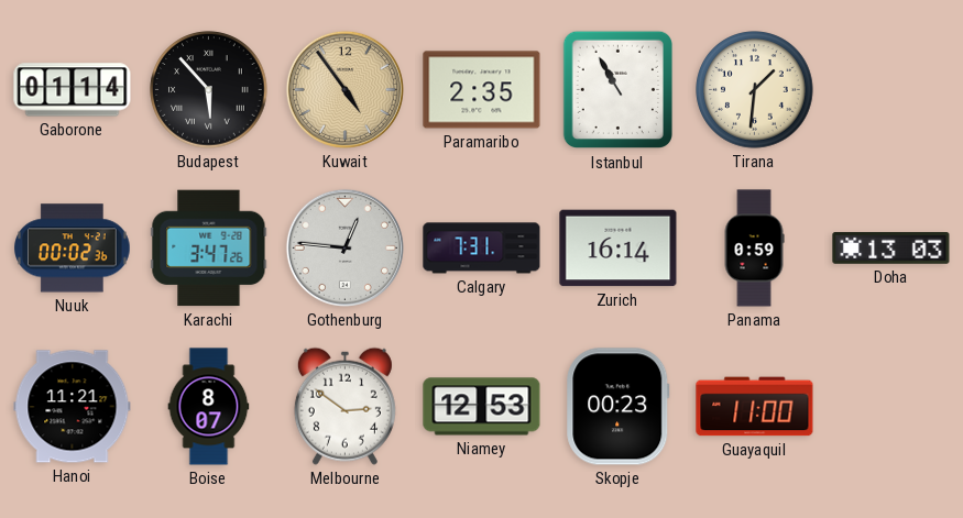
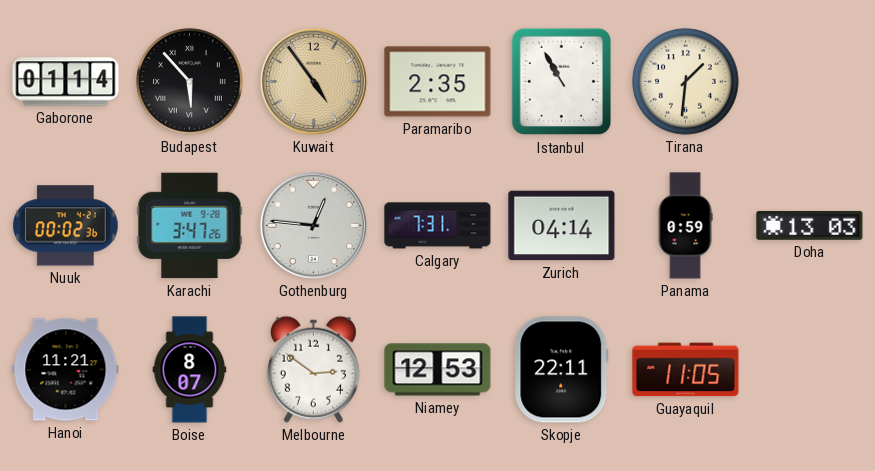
Zurich: 16:14 -> 04:14 (562, 226)
Skopje: 00:23 -> 22:11 (562, 370)
Guayaquil: 11:00 -> 11:05 (686, 370)
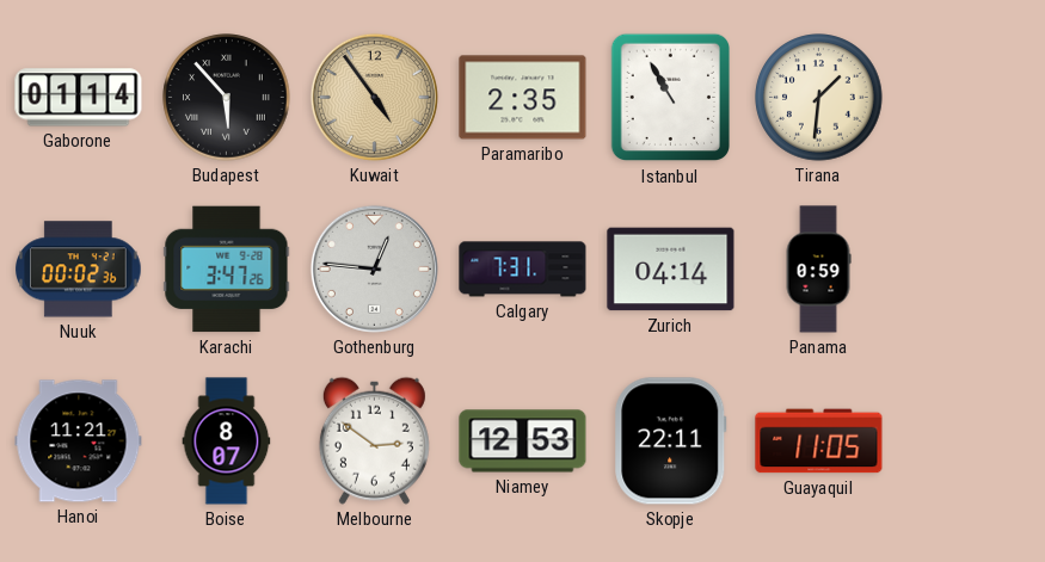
Doha: 13:03 -> none (810, 226)
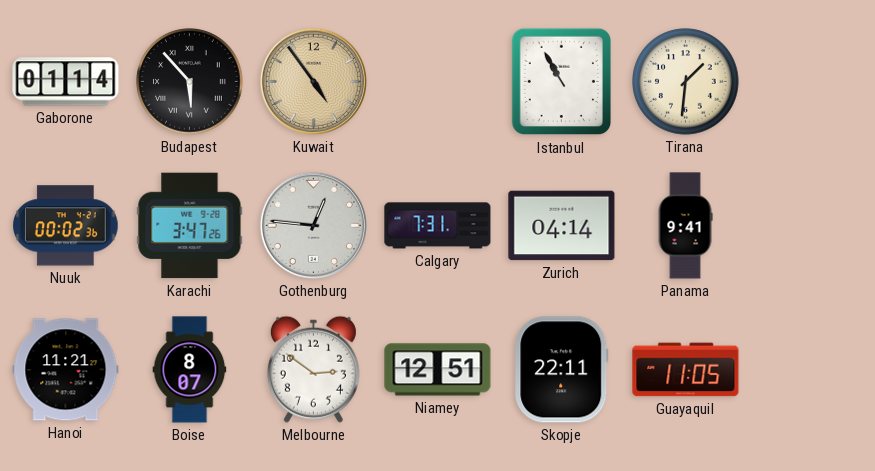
Paramaribo: 2:35 -> none (523, 98)
Panama: 0:59 -> 9:41 (685, 226)
Niamey: 12:53 -> 12:51 (438, 370)
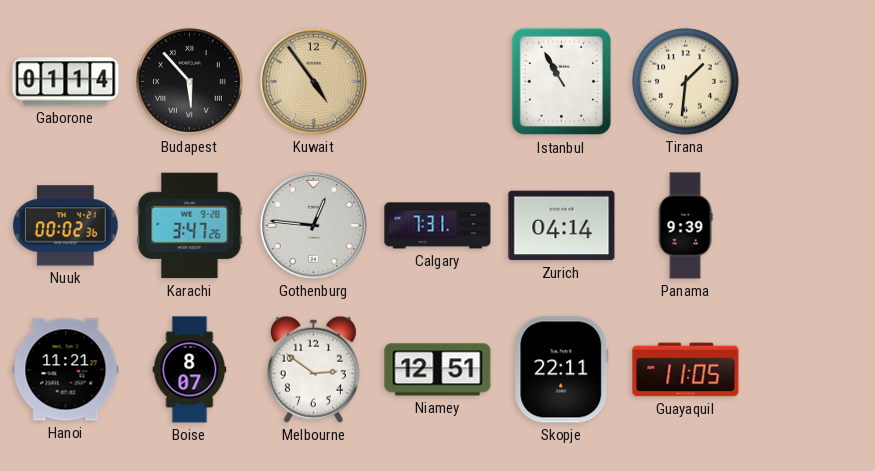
Panama: 9:41 -> 9:39 (685, 226)
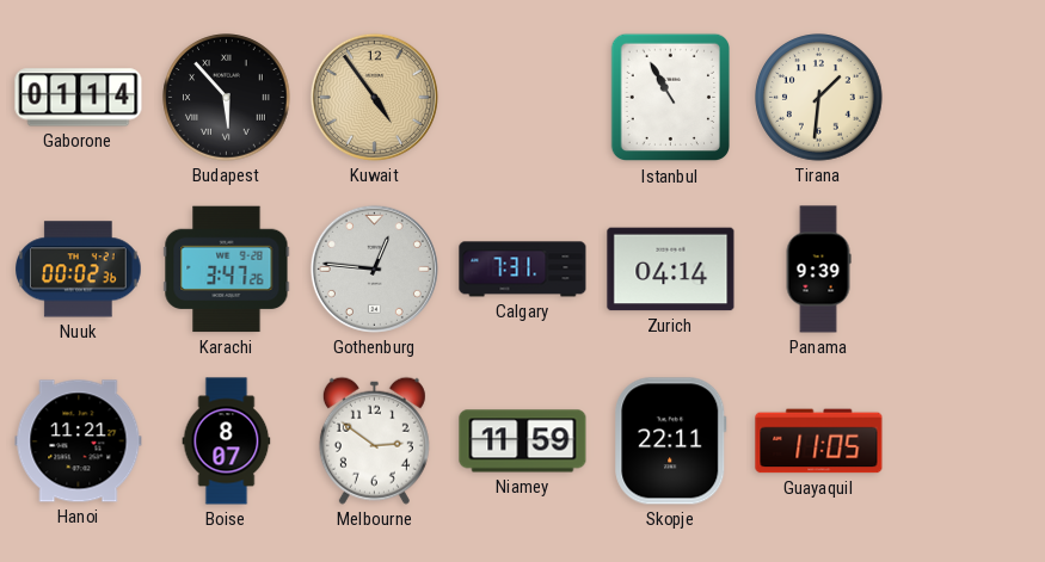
Niamey: 12:51 -> 11:59 (523, 441)
